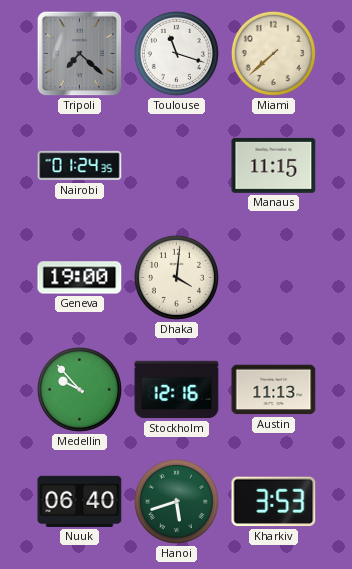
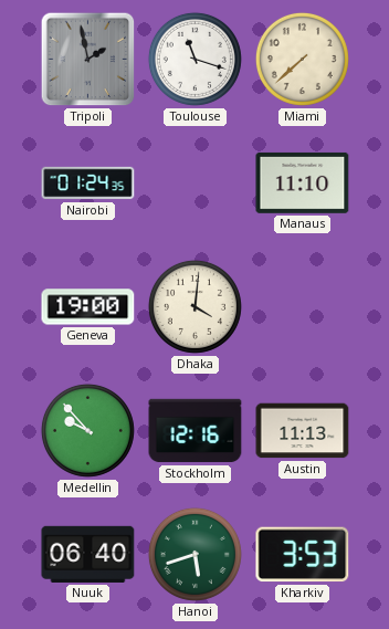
Tripoli: 7:22 -> 1:58 (88, 60)
Manaus: 11:15 -> 11:10 (303, 182)
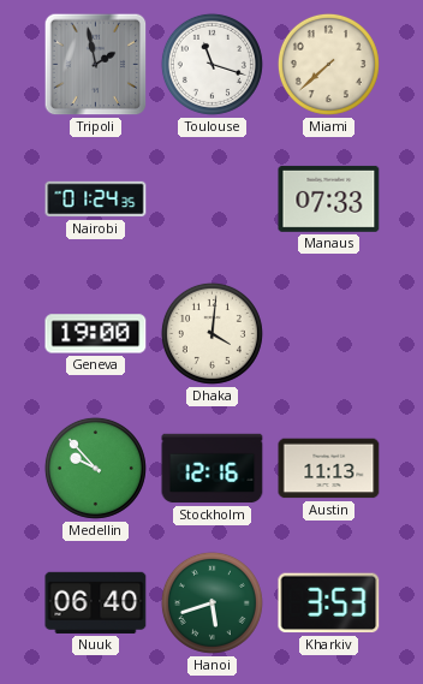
Manaus: 11:10 -> 07:33 (329, 198)
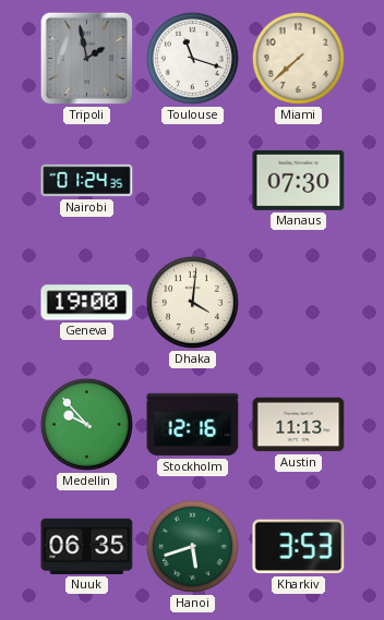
Manaus: 07:33 -> 07:30 (299, 180)
Nuuk: 06:40 -> 06:35 (87, 546)
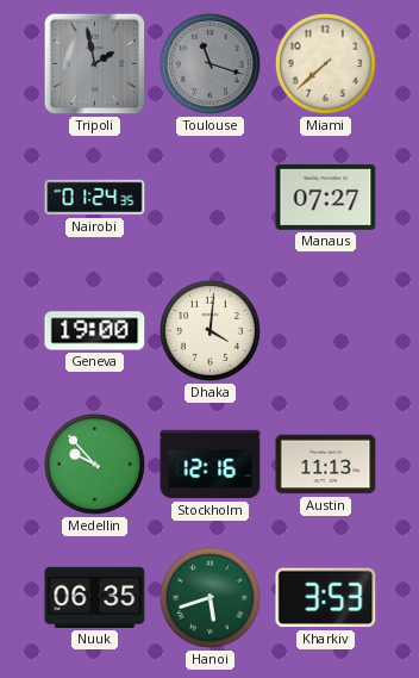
Toulouse dial: white -> grey (209, 63)
Manaus: 07:30 -> 07:27 (326, 197)
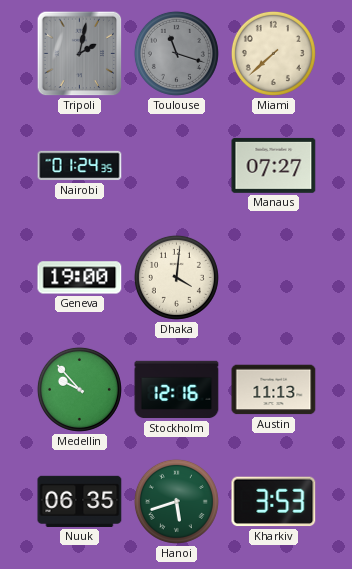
Tripoli: 1:58 -> 2:02 (80, 54)
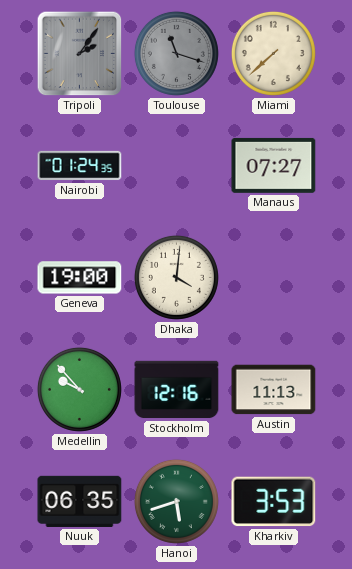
Tripoli: 2:02 -> 2:06 (80, 54)
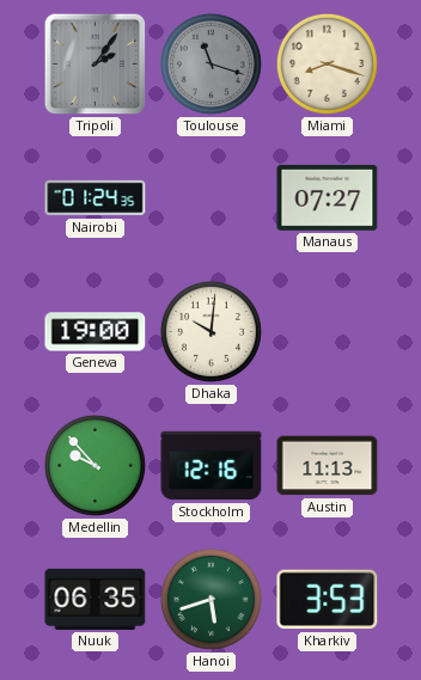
Miami: 7:38 -> 8:18 (327, 63)
Dhaka: 4:01 -> 10:01 (210, 331)
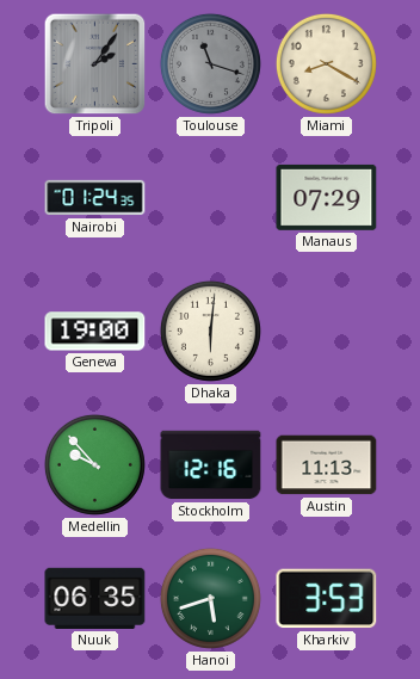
Miami: 8:18 -> 8:20 (326, 63)
Manaus: 07:27 -> 07:29 (327, 197)
Dhaka: 10:01 -> 6:01 (210, 331)
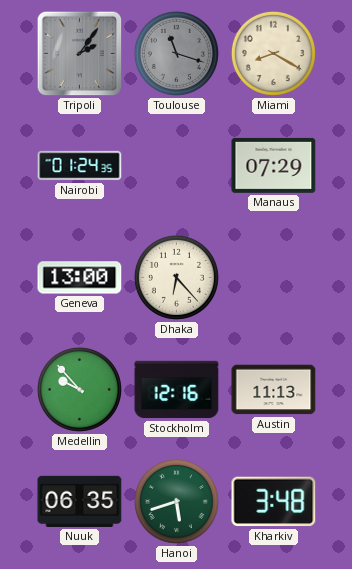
Geneva: 19:00 -> 13:00 (80, 278)
Dhaka: 6:01 -> 6:23 (176, 277)
Kharkiv: 3:53 -> 3:48 (274, 502)
